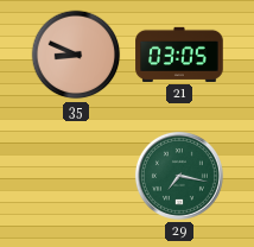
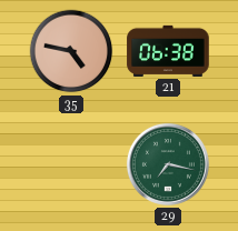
35: 8:49 -> 4:47 (71, 51)
21: 03:05 -> 06:38 (168, 51)
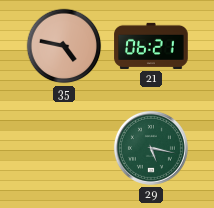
21: 06:38 -> 06:21 (151, 46)
29: 7:17 -> 5:17 (151, 148)
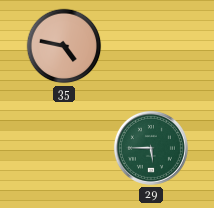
21: 06:21 -> none (151, 46)
29: 5:17 -> 5:45 (151, 148)
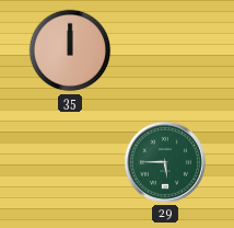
35: 4:47 -> 12:00 (70, 50)
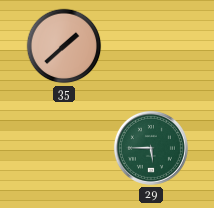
35: 12:00 -> 1:38 (64, 46)
